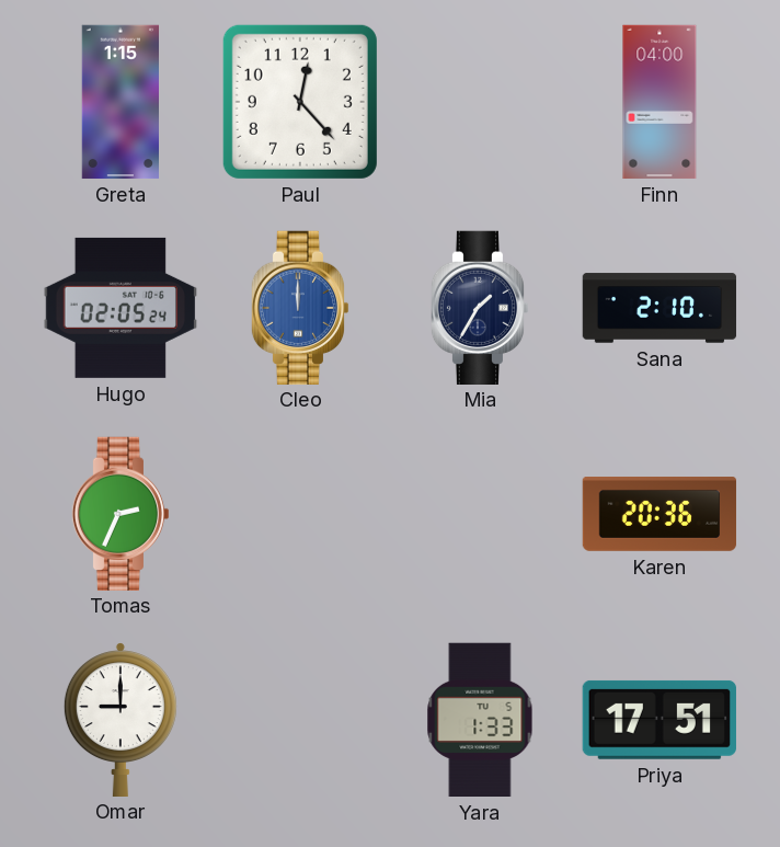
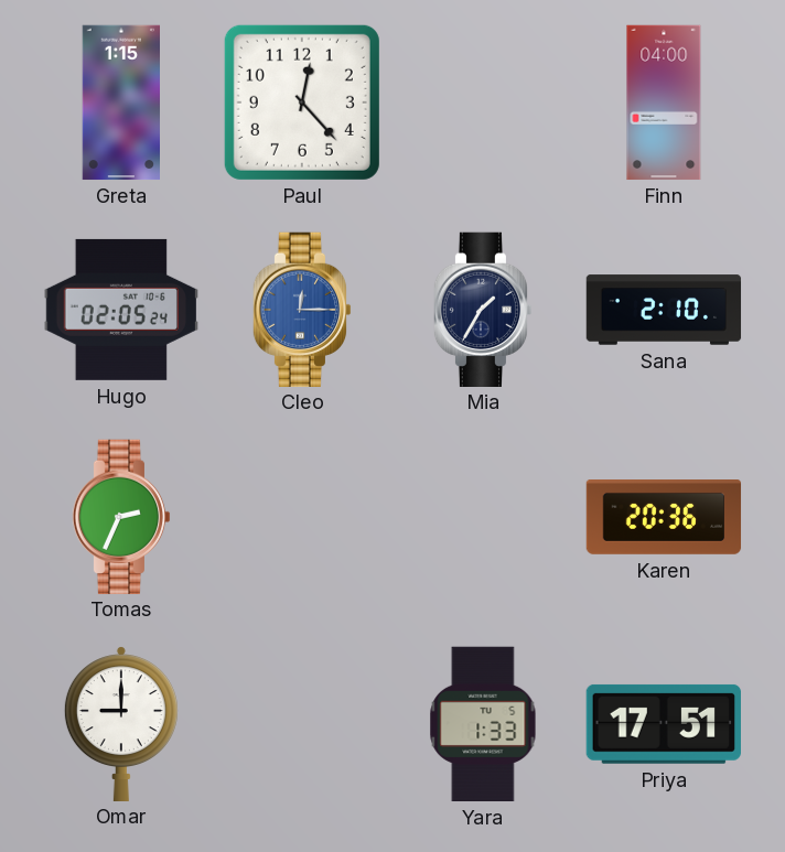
Cleo: 12:00 -> 12:15 (302, 309)
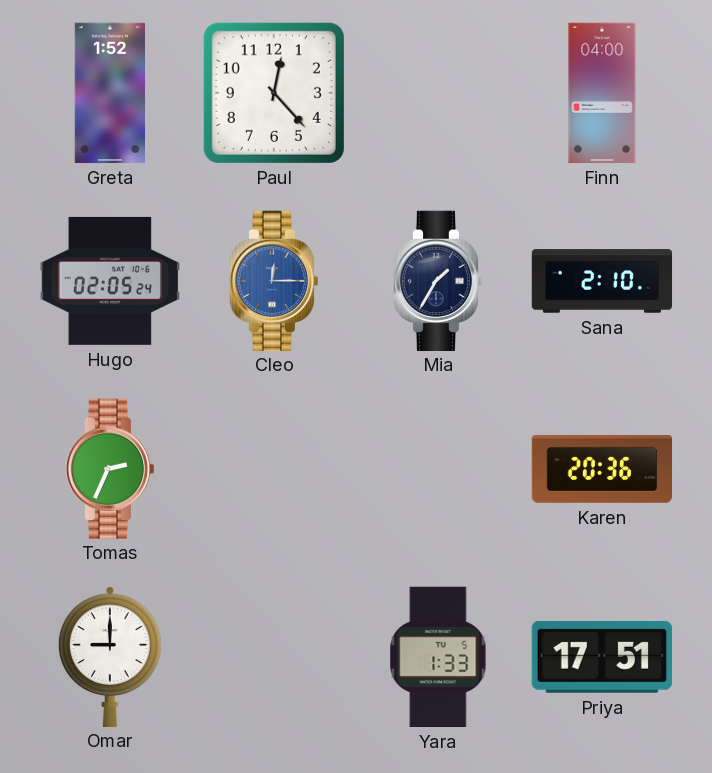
Greta: 1:15 -> 1:52 (110, 93)
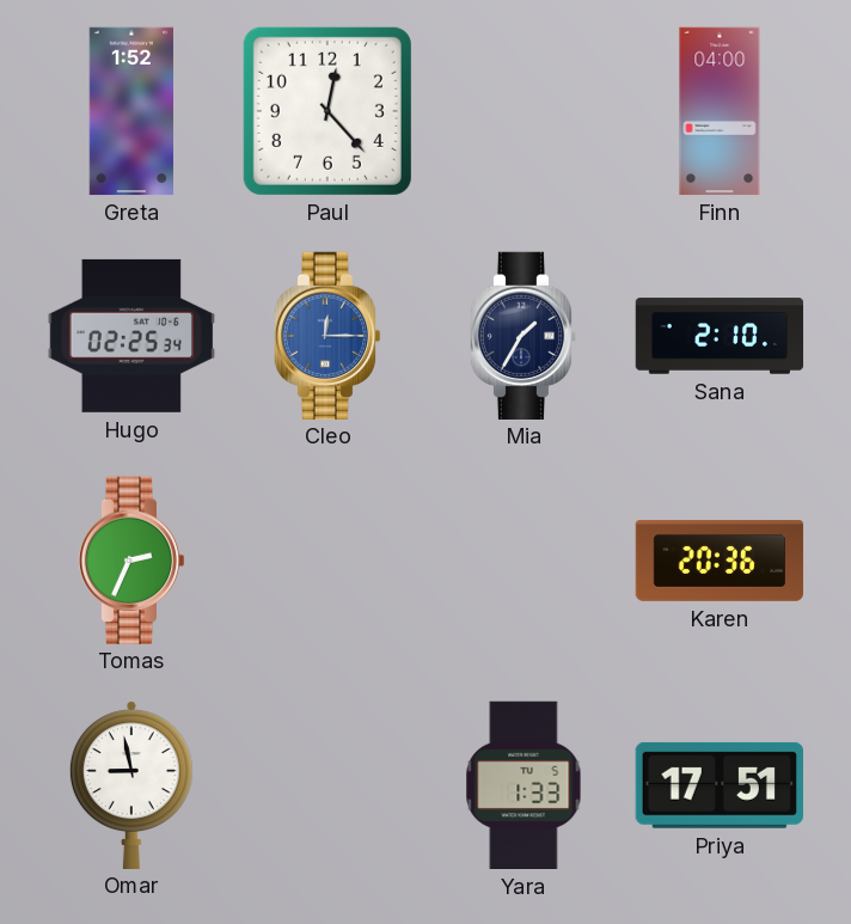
Hugo: 02:05 -> 02:25 (130, 336)
Omar: 9:00 -> 8:58 (131, 784)
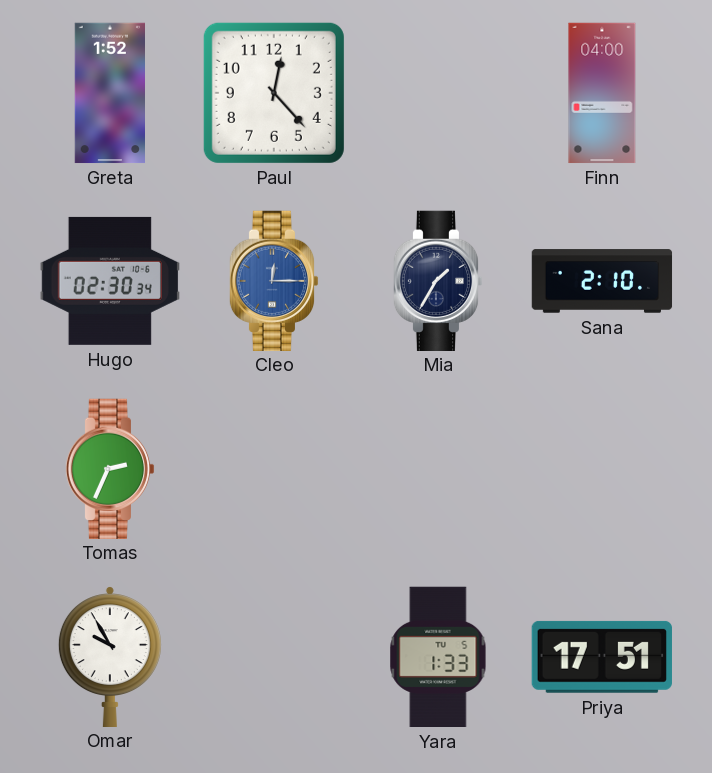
Hugo: 02:25 -> 02:30 (109, 281)
Karen: 20:36 -> none (720, 562)
Omar: 8:58 -> 9:55 (110, 656)
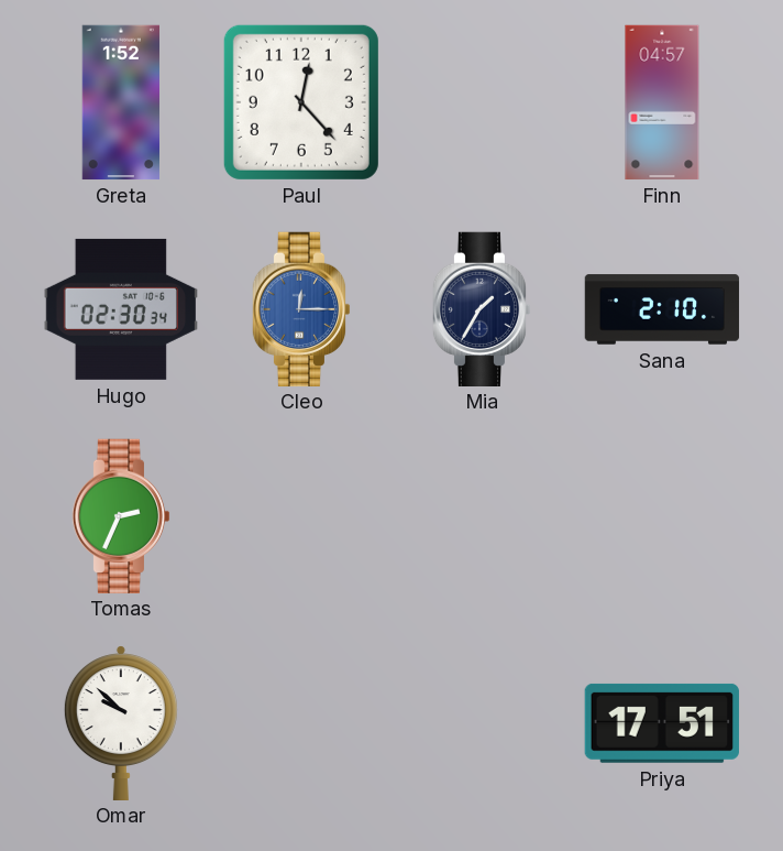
Finn: 04:00 -> 04:57 (662, 102)
Omar: 9:55 -> 9:52 (121, 722)
Yara: 1:33 -> none (438, 657)
